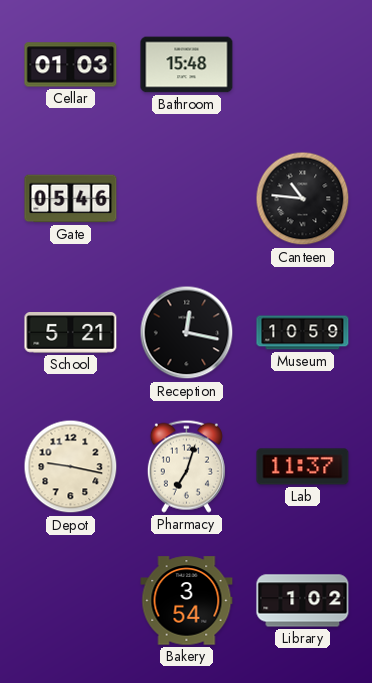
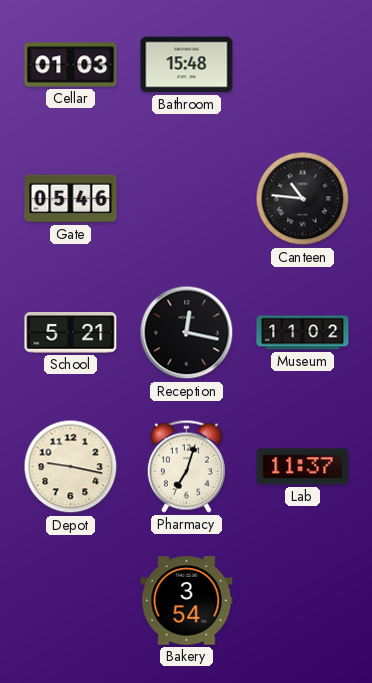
Museum: 10:59 -> 11:02 (303, 333)
Library: 1:02 -> none (303, 601)
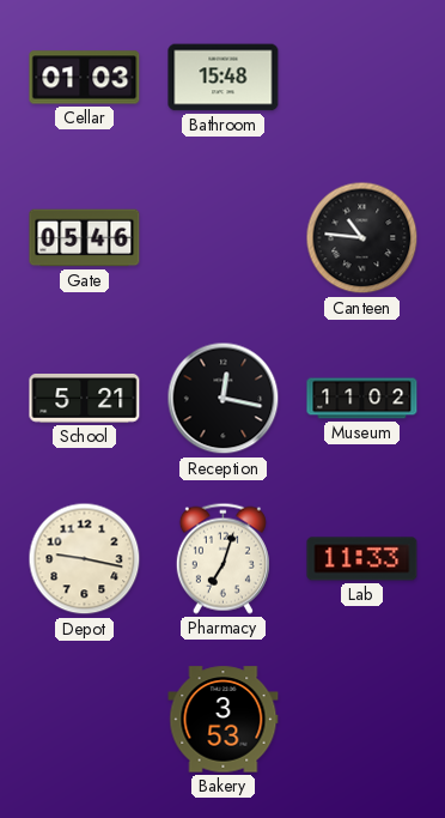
Lab: 11:37 -> 11:33 (362, 559)
Bakery: 3:54 -> 3:53 (224, 720)
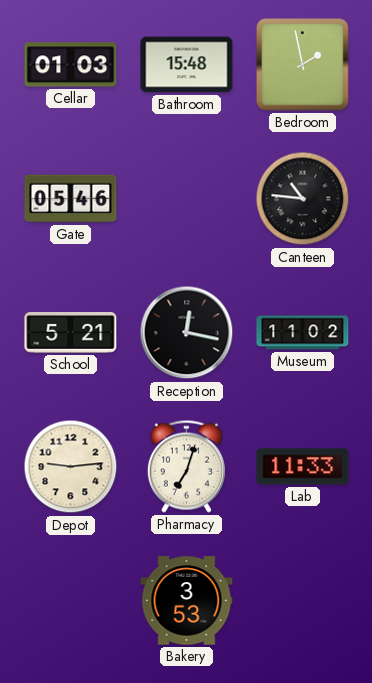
Bedroom: none -> 1:58 (303, 65)
Depot: 9:17 -> 9:14 (71, 467)
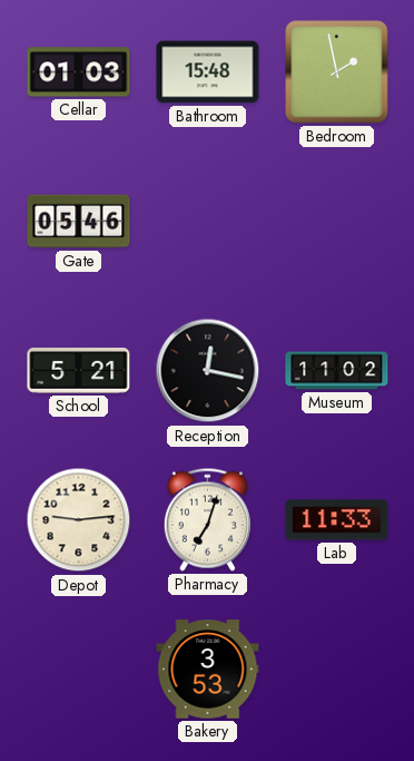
Canteen: 10:46 -> none (303, 199)
